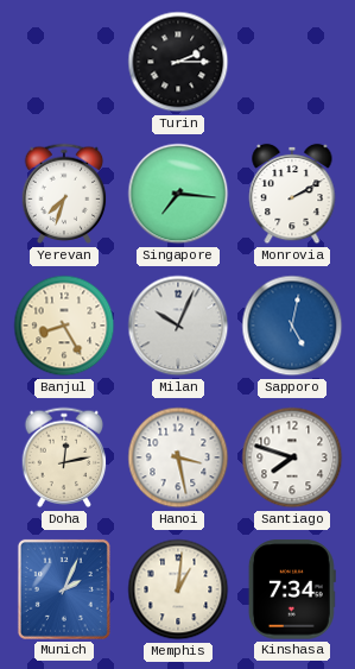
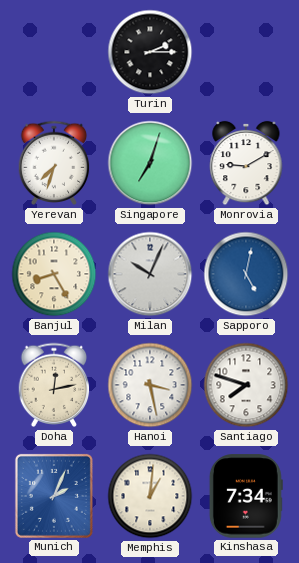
Singapore: 7:16 -> 7:03 (150, 163)
Monrovia: 2:10 -> 9:10 (246, 163)
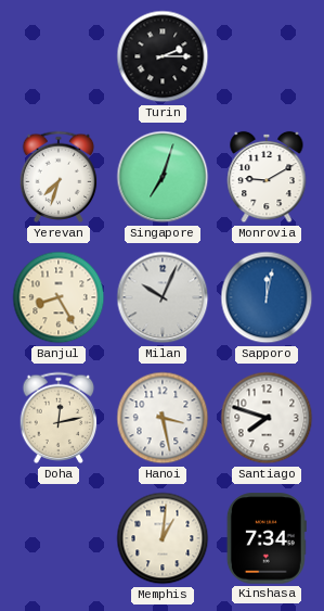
Sapporo: 5:02 -> 12:02 (267, 297)
Munich: 2:04 -> none (54, 496)
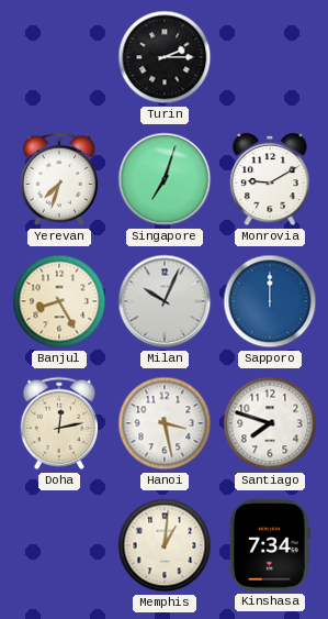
Sapporo: 12:02 -> 12:00 (270, 301)
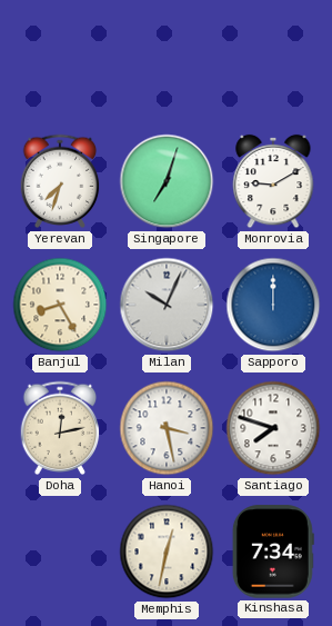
Turin: 2:15 -> none (165, 57)
Memphis: 1:01 -> 12:32 (167, 552)
